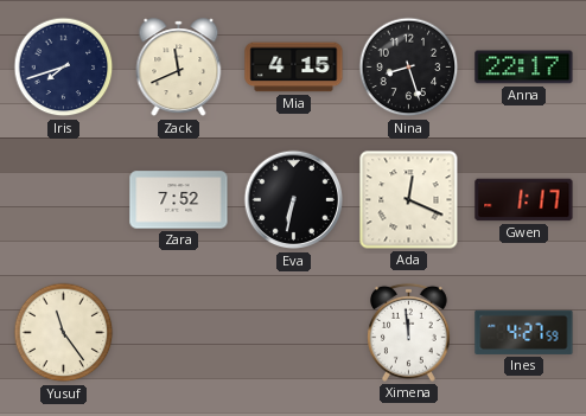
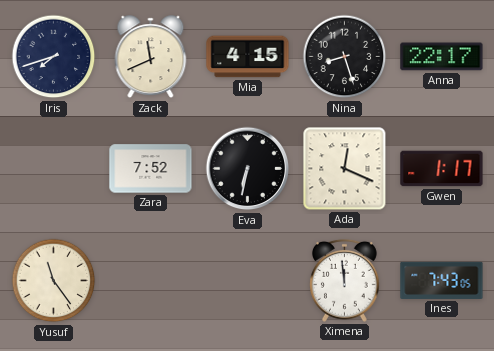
Ines: 4:27 -> 7:43 (442, 280)
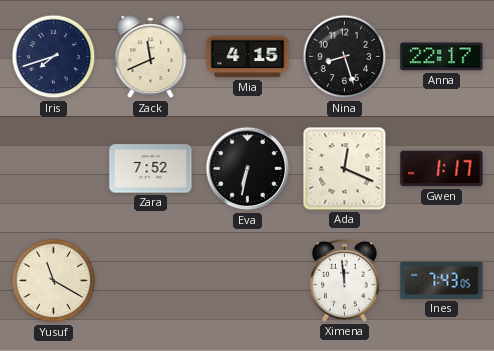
Yusuf: 11:24 -> 11:20 (54, 281)
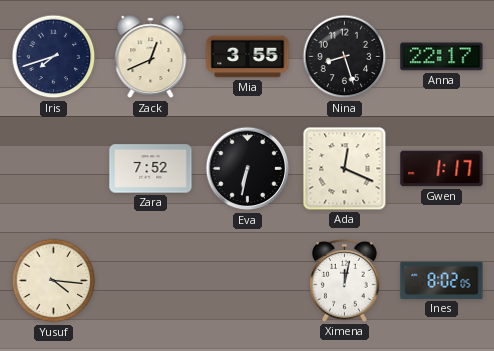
Zack: 11:41 -> 12:41 (151, 57)
Mia: 4:15 -> 3:55 (248, 57)
Yusuf: 11:20 -> 4:16 (54, 281)
Ximena: 11:59 -> 12:02 (344, 280)
Ines: 7:43 -> 8:02 (442, 280)
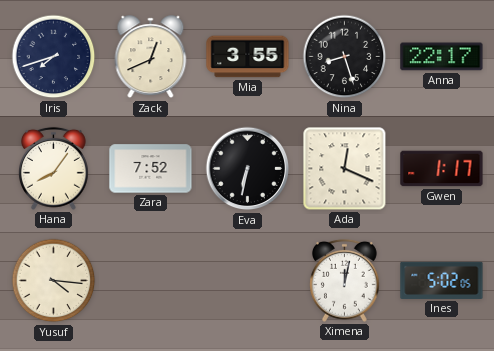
Hana: none -> 8:06 (53, 168)
Ines: 8:02 -> 5:02 (442, 280)
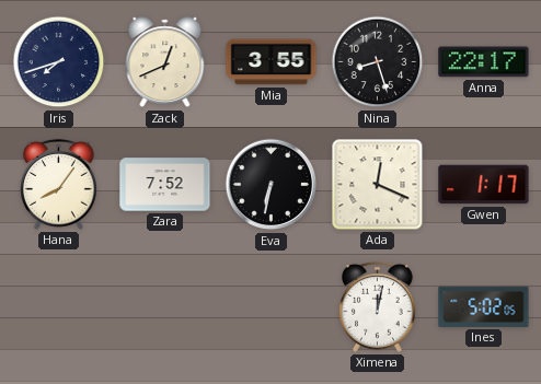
Yusuf: 4:16 -> none (54, 281)
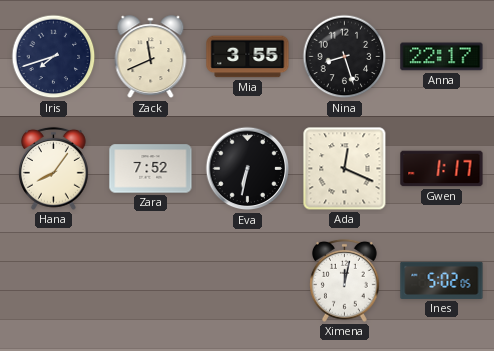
Zack: 12:41 -> 11:41 (151, 57)
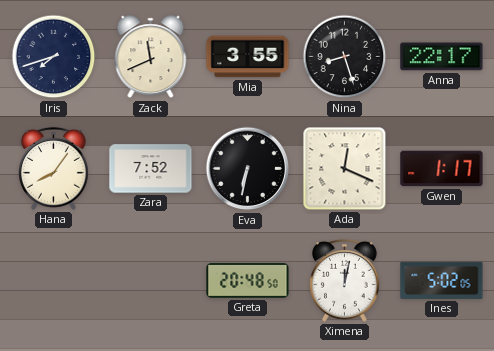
Greta: none -> 20:48 (248, 281)
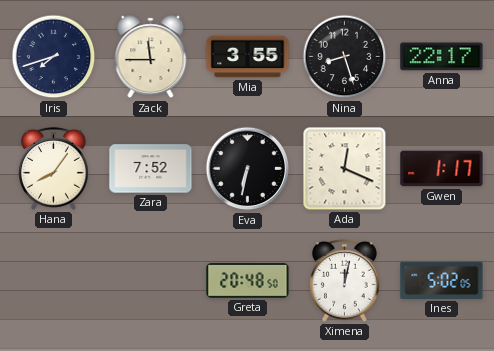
Zack: 11:41 -> 11:45 (151, 57)
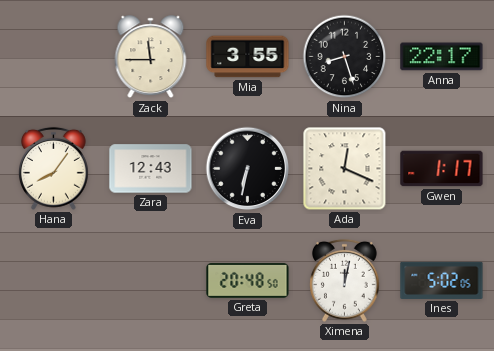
Iris: 7:42 -> none (54, 57)
Zara: 7:52 -> 12:43 (151, 169)
